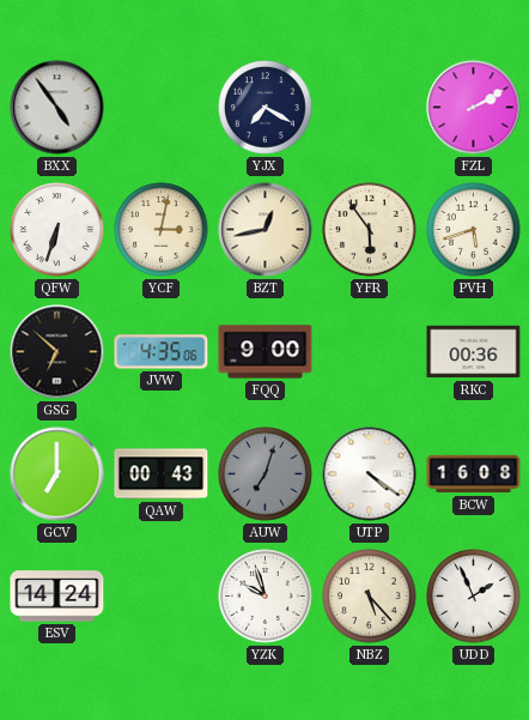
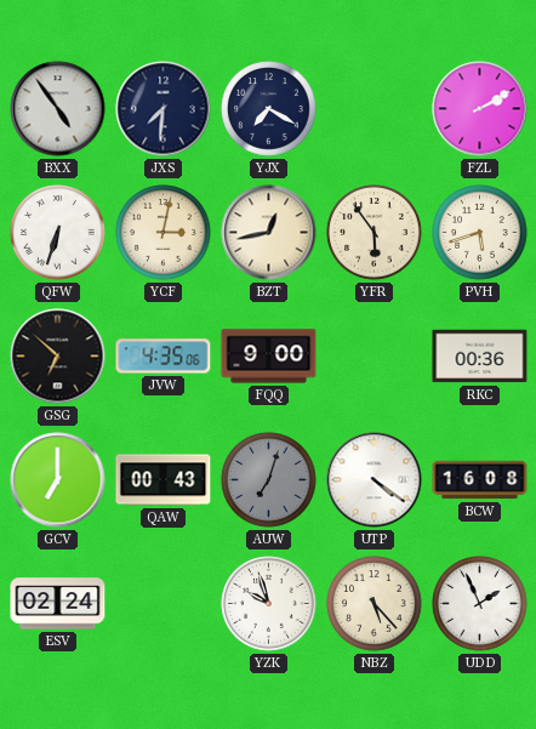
JXS: none -> 7:31 (164, 109)
ESV: 14:24 -> 02:24 (58, 604)
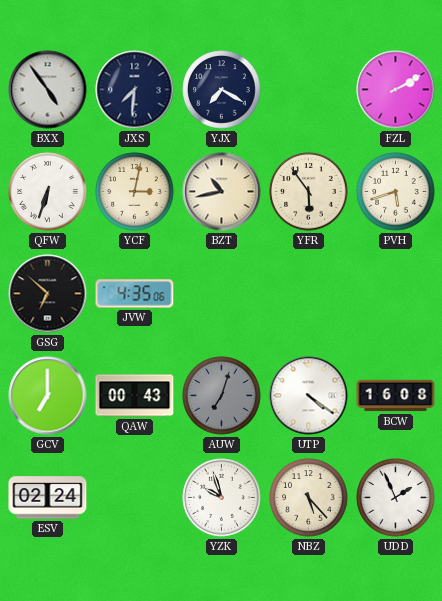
BZT: 12:43 -> 10:43 (222, 192)
FQQ: 9:00 -> none (269, 357)
RKC: 00:36 -> none (480, 357)
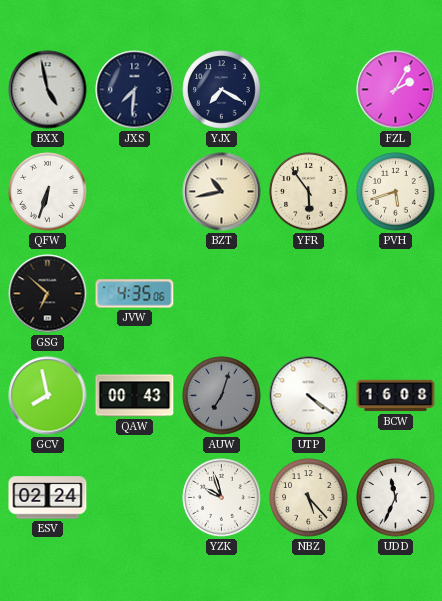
BXX: 4:54 -> 4:58 (48, 90)
FZL: 2:10 -> 2:05 (396, 90)
YCF: 3:02 -> none (135, 192)
GCV: 7:00 -> 7:58 (48, 396)
UDD: 1:56 -> 11:34 (396, 498)
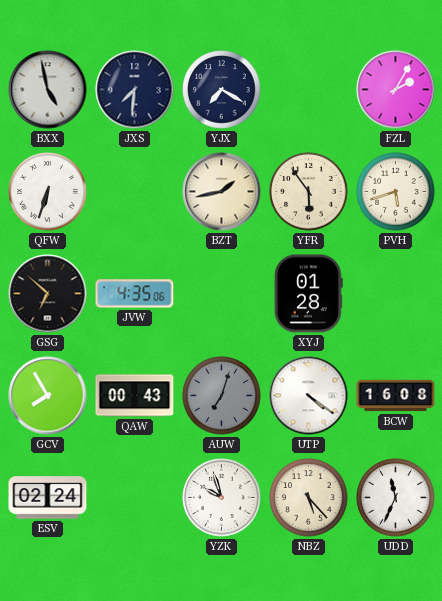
BZT: 10:43 -> 1:43 (222, 192)
XYJ: none -> 01:28 (308, 294)
GCV: 7:58 -> 7:55 (48, 396)
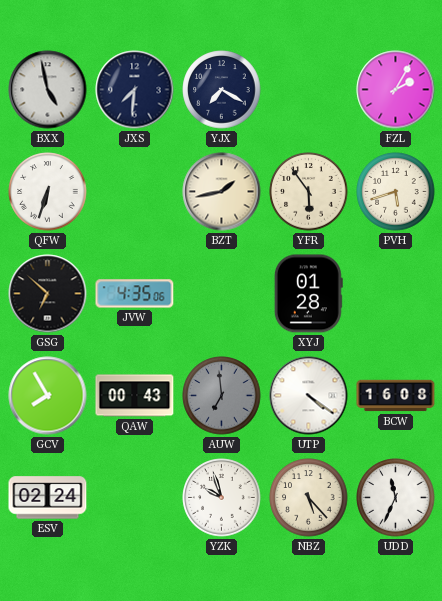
AUW: 7:03 -> 6:59 (222, 396)
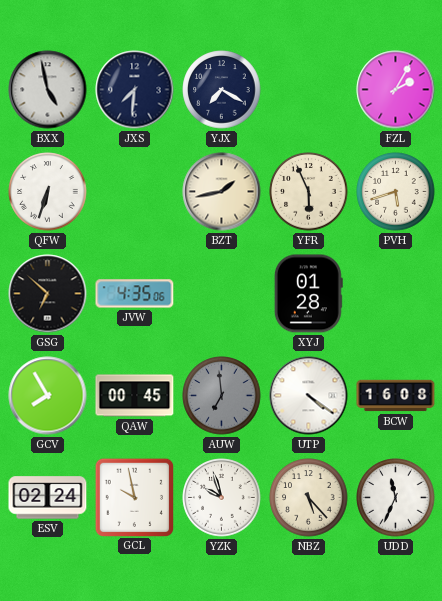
YFR: 5:54 -> 5:56 (309, 192)
QAW: 00:43 -> 00:45 (135, 396)
GCL: none -> 9:58 (134, 497)
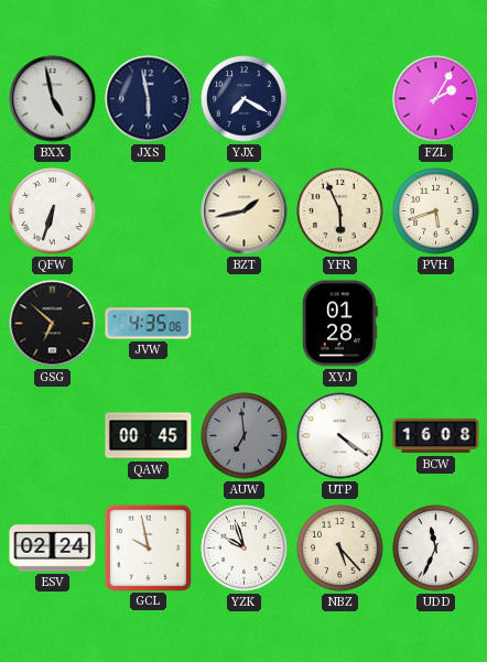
JXS: 7:31 -> 5:58 (149, 99)
GCV: 7:55 -> none (48, 396)
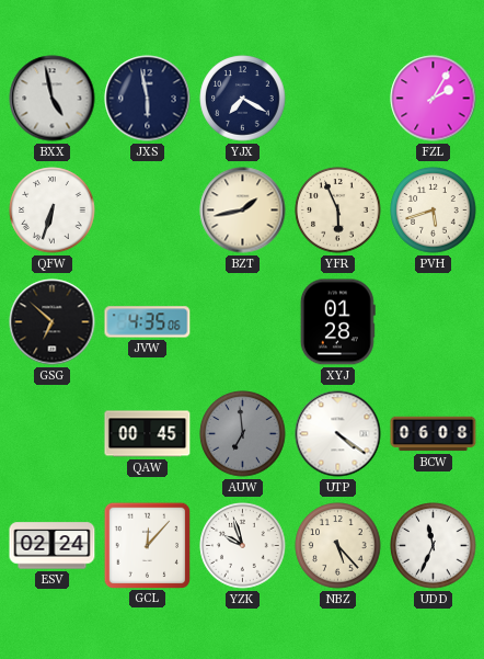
BCW: 16:08 -> 06:08 (434, 434)
GCL: 9:58 -> 12:07 (147, 545)
